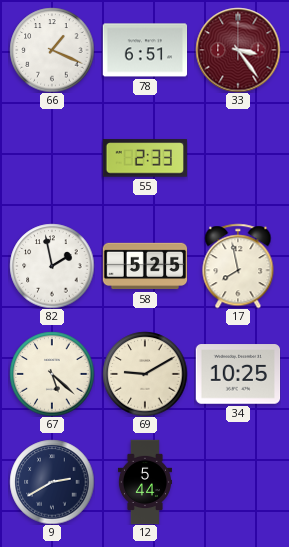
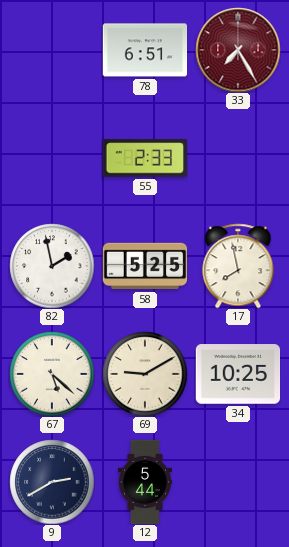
66: 1:19 -> none (52, 50)
33: 3:24 -> 7:25 (238, 50)
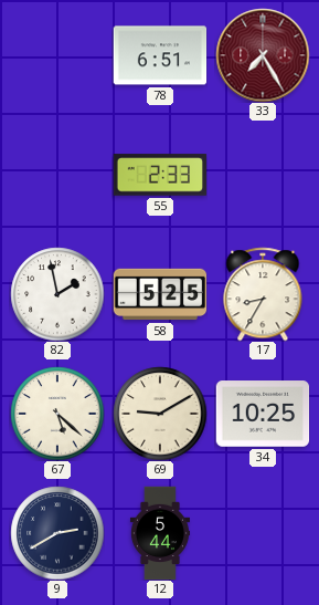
17: 7:58 -> 8:35 (263, 294)
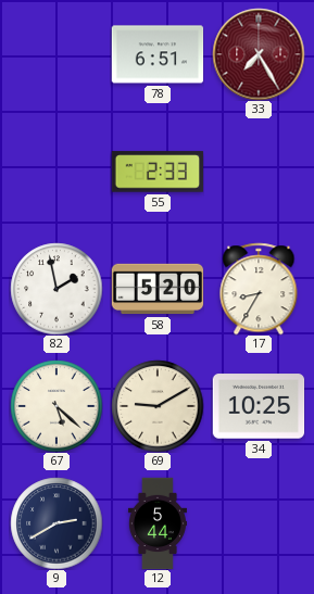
58: 5:25 -> 5:20 (158, 289)
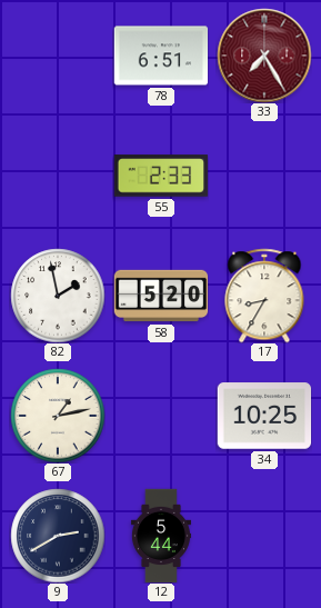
67: 5:22 -> 1:13 (58, 416)
69: 9:10 -> none (158, 406)
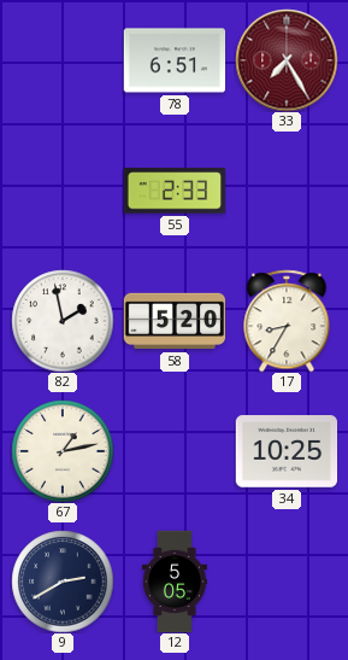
12: 5:44 -> 5:05 (175, 582)
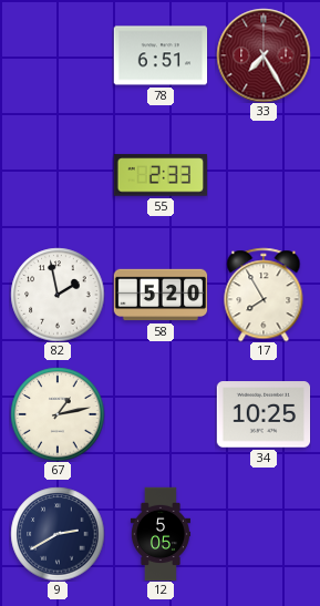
17: 8:35 -> 7:55 (264, 295)
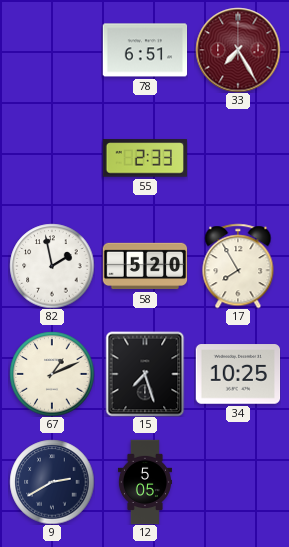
67: 1:13 -> 1:11 (52, 374)
15: none -> 7:27 (145, 374)
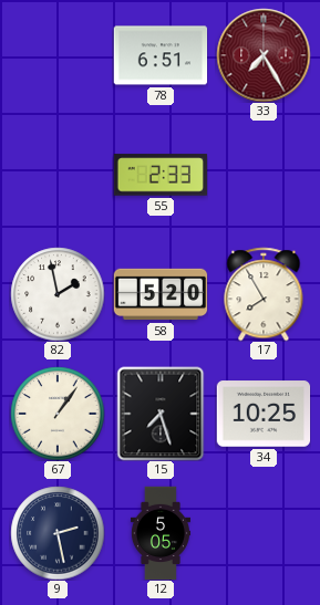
67: 1:11 -> 1:06 (58, 414)
9: 2:40 -> 2:28 (58, 533)
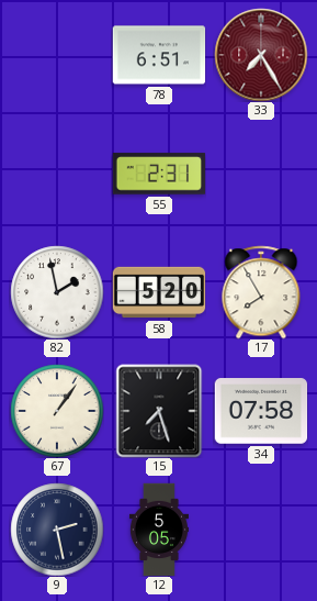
55: 2:33 -> 2:31 (159, 174)
34: 10:25 -> 07:58 (261, 411)
